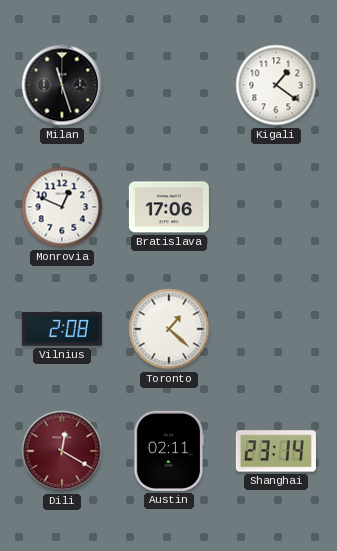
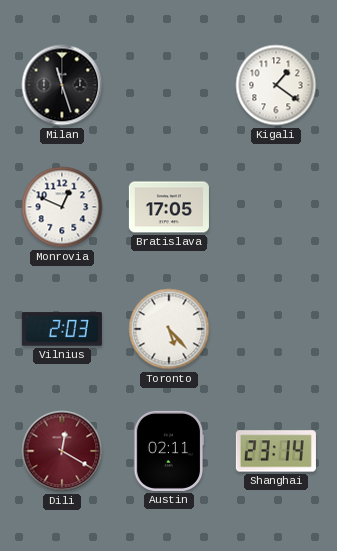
Bratislava: 17:06 -> 17:05 (169, 207)
Vilnius: 2:08 -> 2:03 (62, 329)
Toronto: 1:22 -> 5:23 (169, 329)
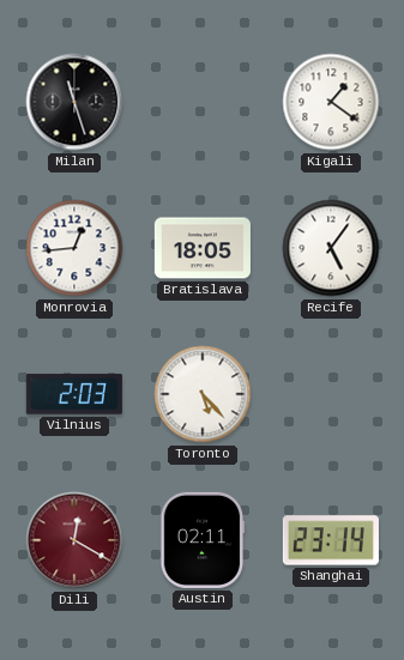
Monrovia: 12:49 -> 12:44 (74, 248)
Bratislava: 17:05 -> 18:05 (203, 248)
Recife: none -> 5:06 (331, 248)
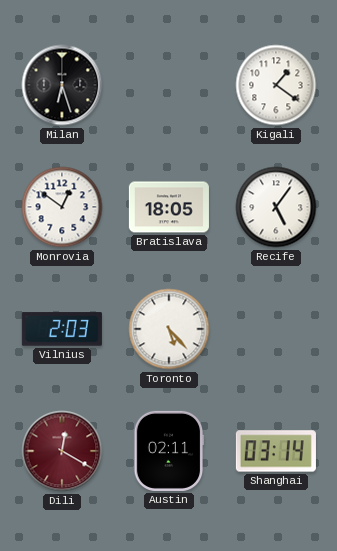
Milan: 11:27 -> 6:27 (62, 85)
Monrovia: 12:44 -> 12:51 (62, 207)
Shanghai: 23:14 -> 03:14 (276, 451)
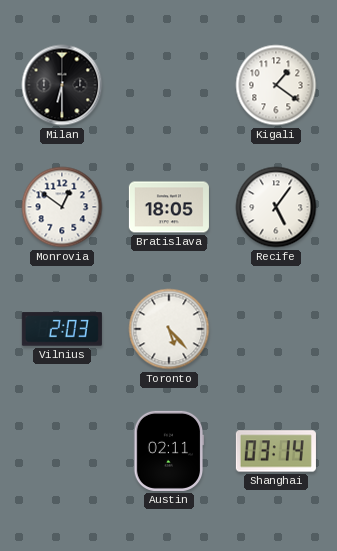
Milan: 6:27 -> 6:30 (62, 85)
Dili: 12:20 -> none (62, 451)
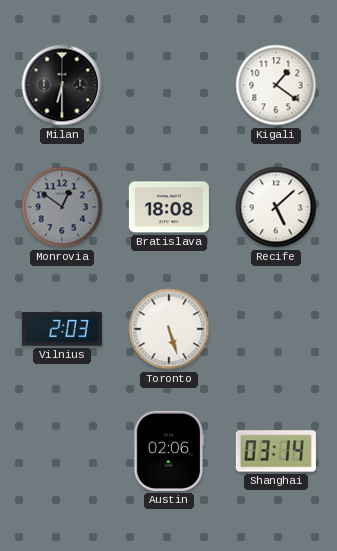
Monrovia dial: white -> grey (62, 207)
Bratislava: 18:05 -> 18:08 (169, 207)
Recife: 5:06 -> 5:08 (276, 207)
Toronto: 5:23 -> 5:27 (169, 329)
Austin: 02:11 -> 02:06 (169, 451)
